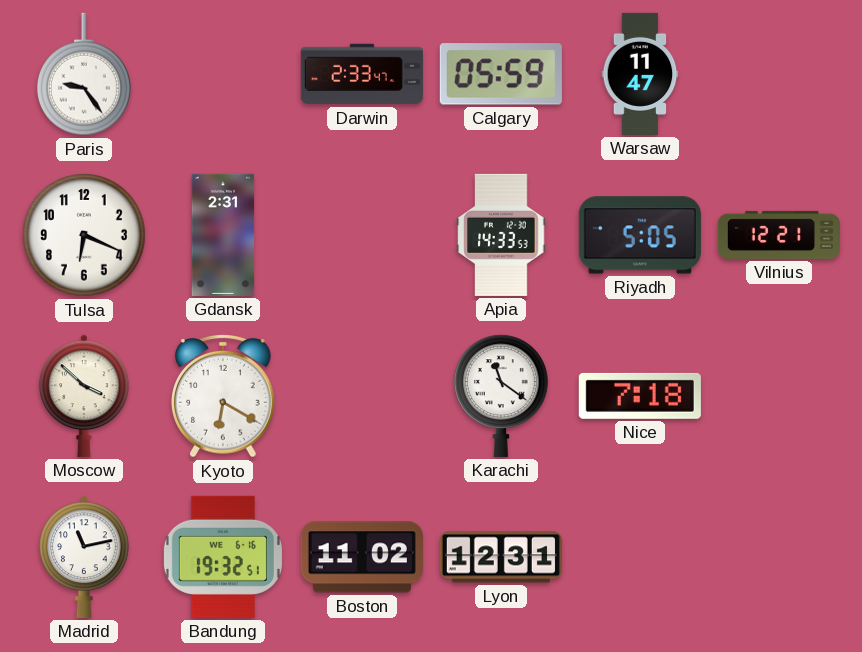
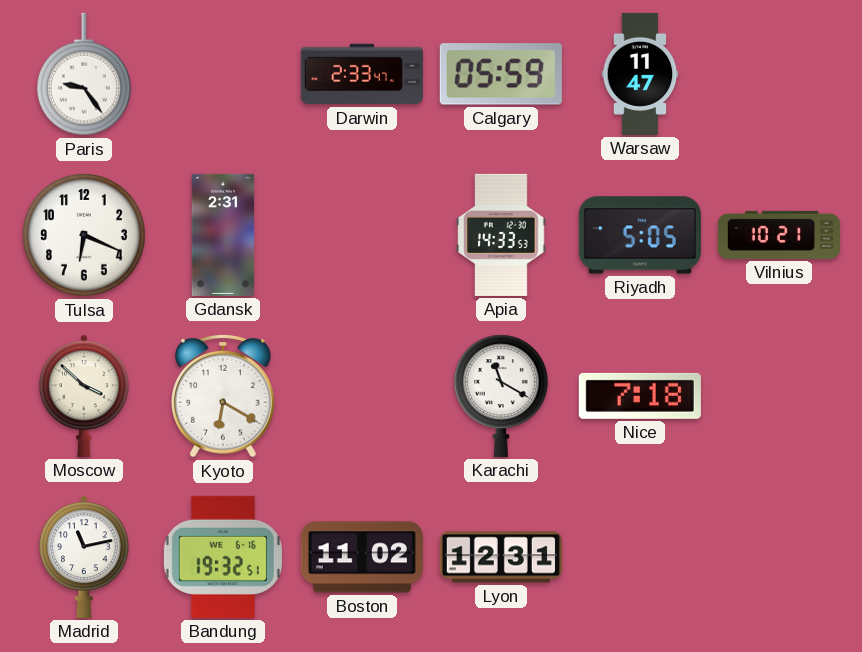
Vilnius: 12:21 -> 10:21 (779, 235)
Karachi: 11:21 -> 11:20 (501, 396)
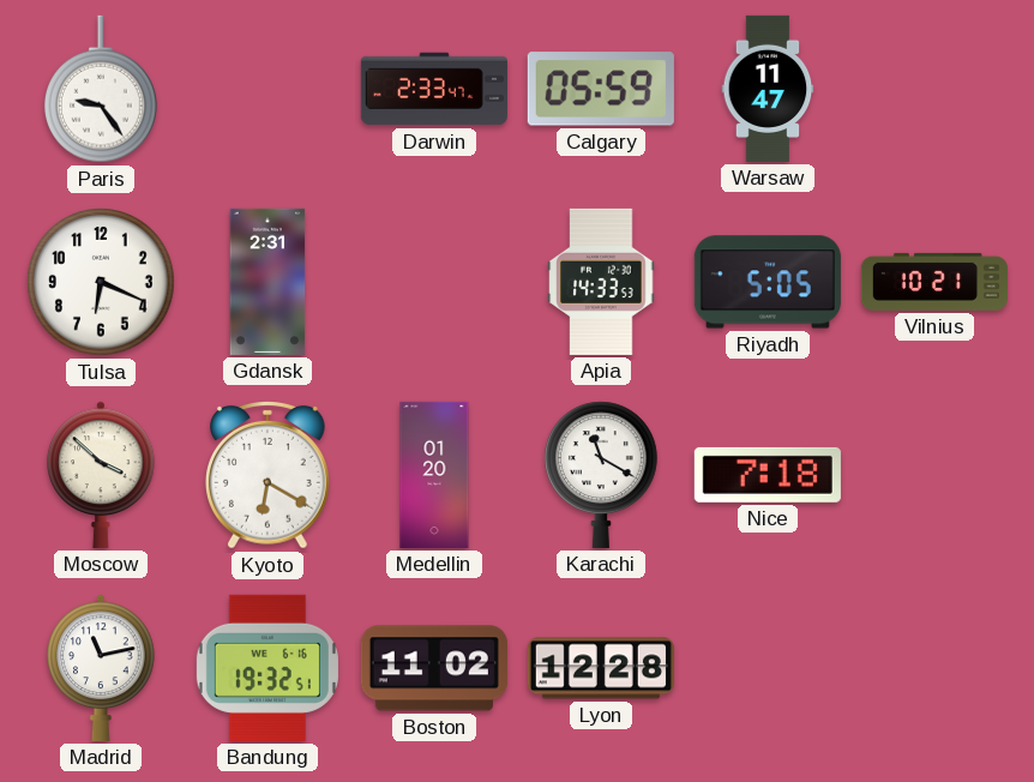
Medellin: none -> 01:20 (434, 475)
Lyon: 12:31 -> 12:28 (601, 668)
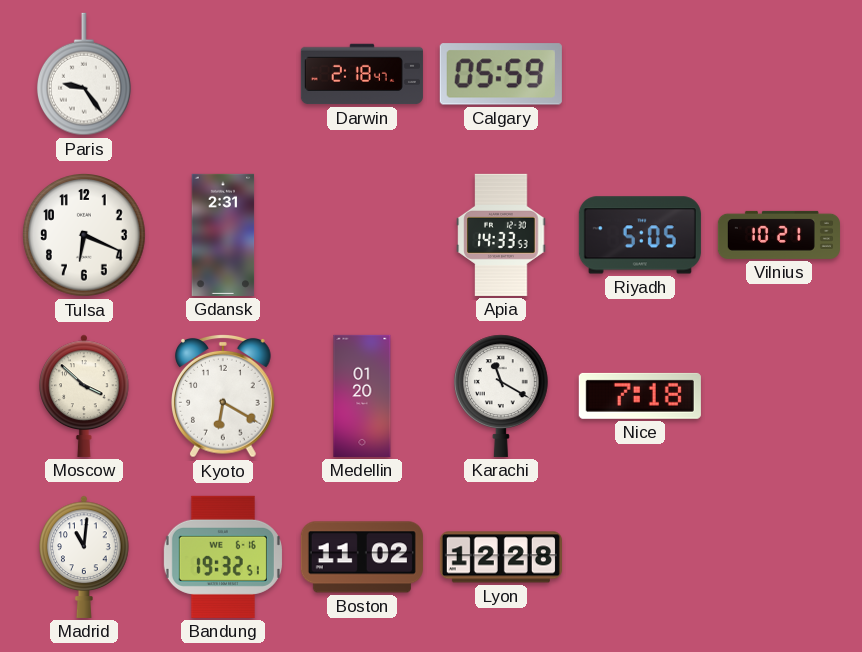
Darwin: 2:33 -> 2:18 (362, 74)
Warsaw: 11:47 -> none (768, 89)
Madrid: 11:13 -> 11:01 (84, 557)
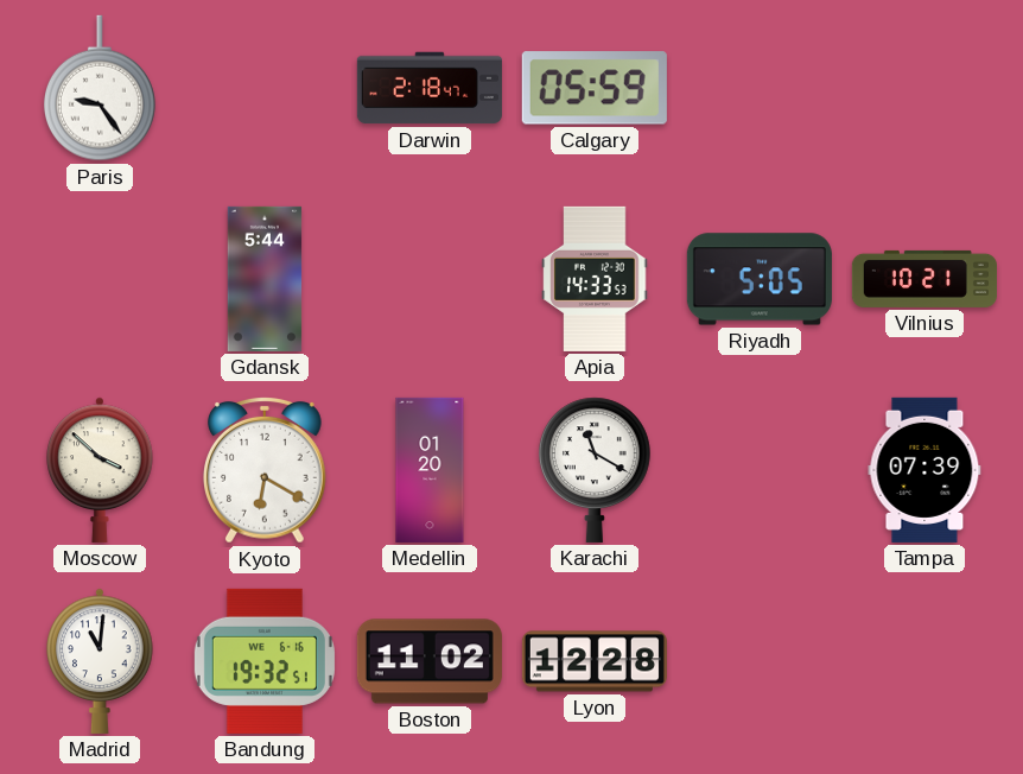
Tulsa: 6:19 -> none (85, 236)
Gdansk: 2:31 -> 5:44 (265, 279)
Nice: 7:18 -> none (640, 396)
Tampa: none -> 07:39 (924, 470)
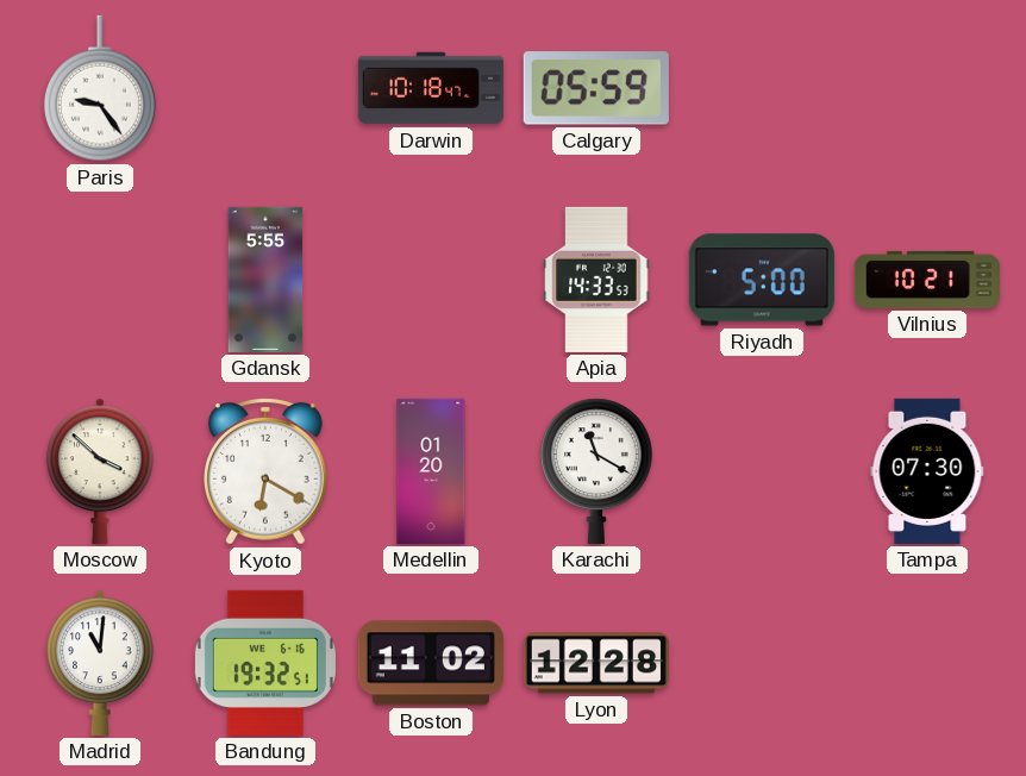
Darwin: 2:18 -> 10:18 (431, 88)
Gdansk: 5:44 -> 5:55 (265, 280)
Riyadh: 5:05 -> 5:00 (762, 280)
Tampa: 07:39 -> 07:30 (927, 471)
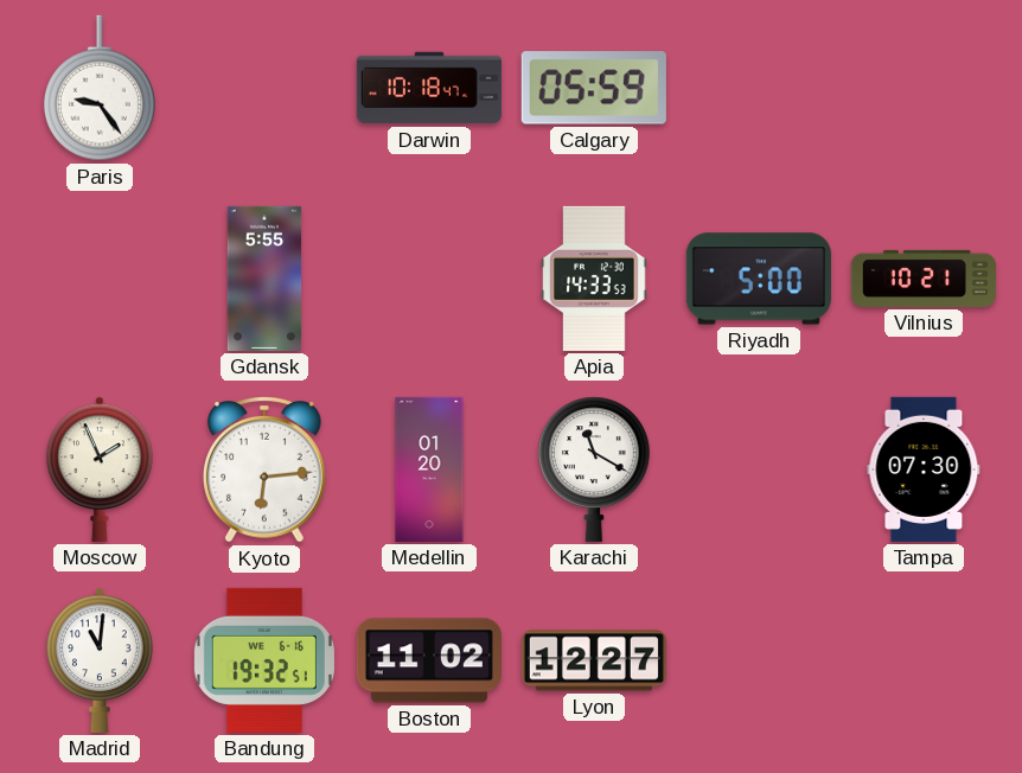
Moscow: 3:52 -> 1:56 (100, 469)
Kyoto: 6:20 -> 6:14 (266, 471)
Lyon: 12:28 -> 12:27 (594, 660)
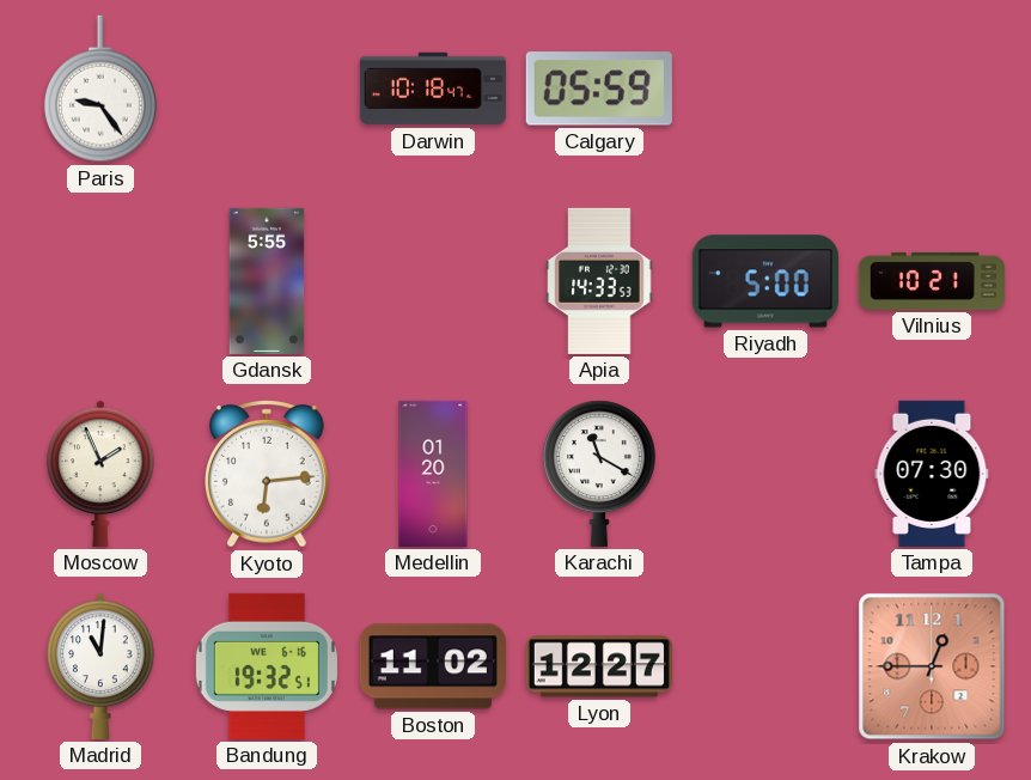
Krakow: none -> 12:45 (932, 666)
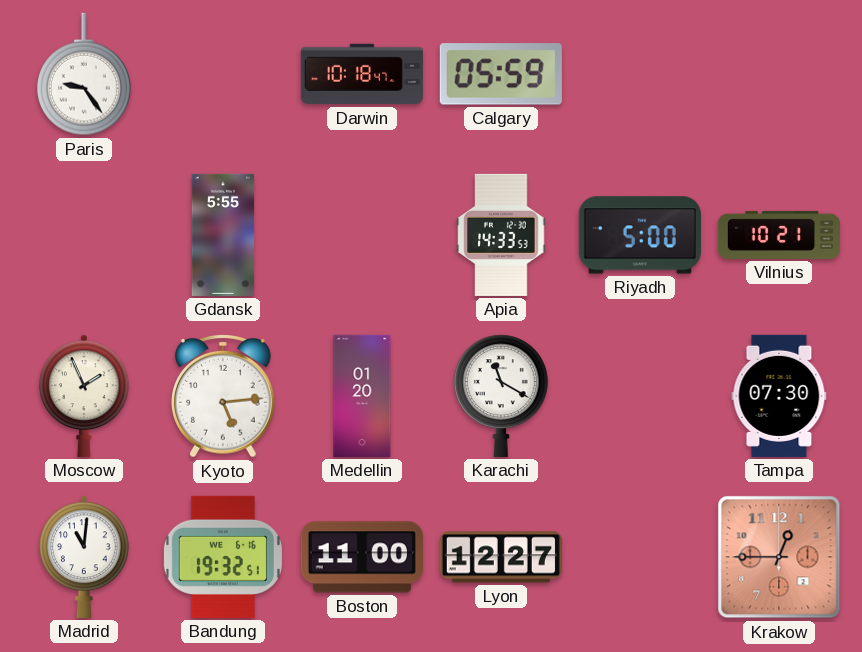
Kyoto: 6:14 -> 5:14 (224, 397)
Boston: 11:02 -> 11:00 (362, 557)
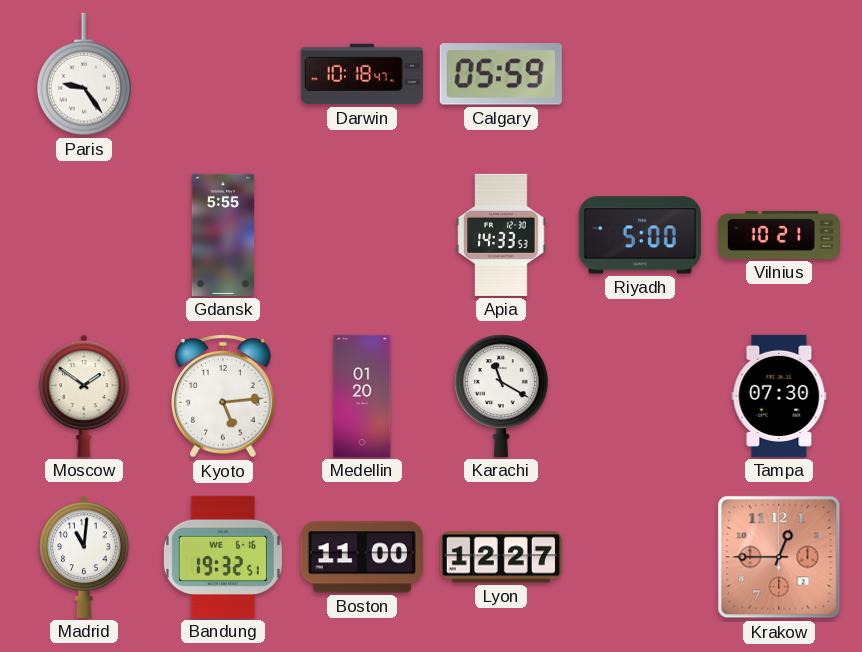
Moscow: 1:56 -> 1:51 (84, 396)
